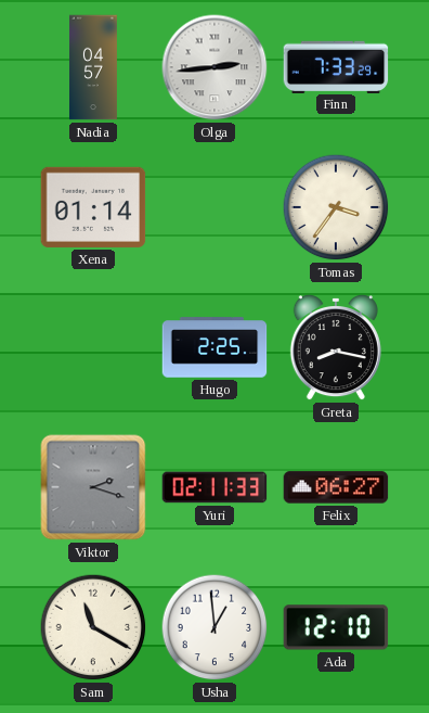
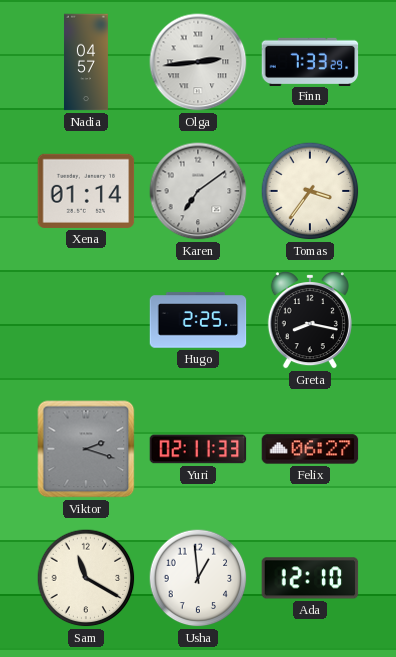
Karen: none -> 7:09 (198, 191)
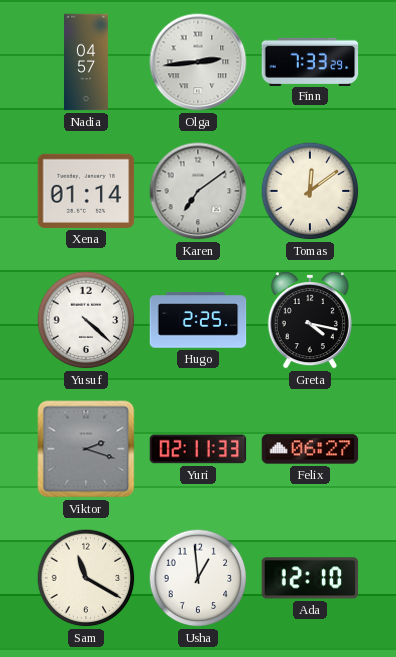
Tomas: 3:36 -> 12:09 (310, 191)
Yusuf: none -> 4:22 (86, 320)
Greta: 8:17 -> 4:17 (310, 320)
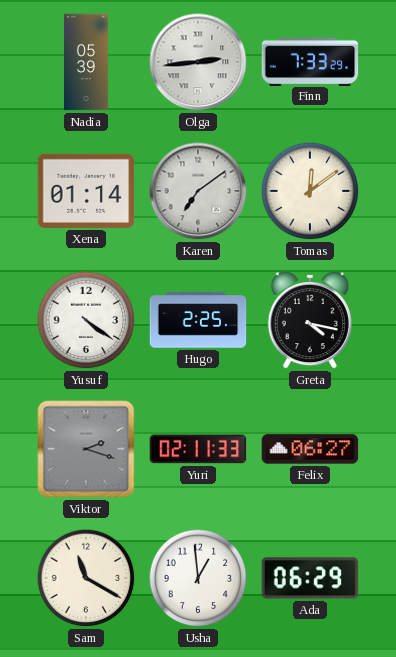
Nadia: 04:57 -> 05:39 (86, 62)
Yusuf: 4:22 -> 4:21 (86, 320)
Ada: 12:10 -> 06:29 (310, 578)
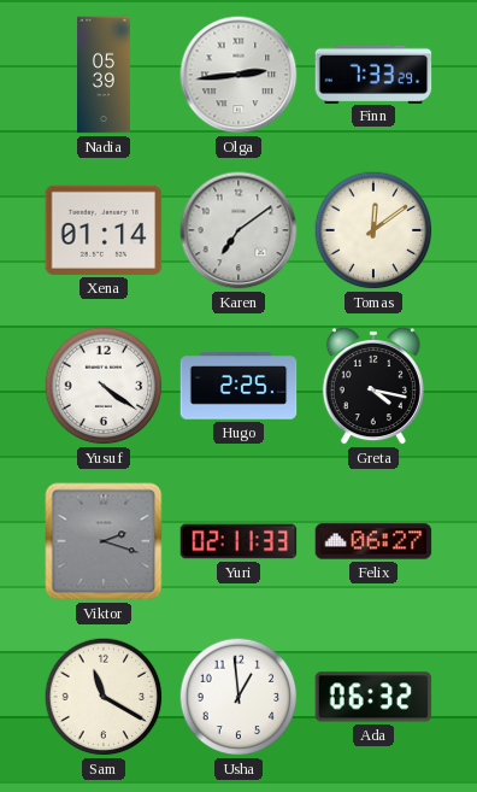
Ada: 06:29 -> 06:32 (373, 697)
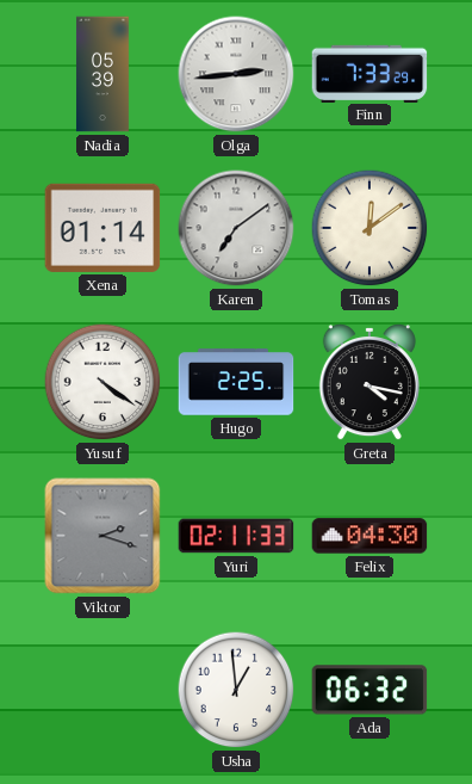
Felix: 06:27 -> 04:30 (369, 536)
Sam: 11:20 -> none (104, 697)
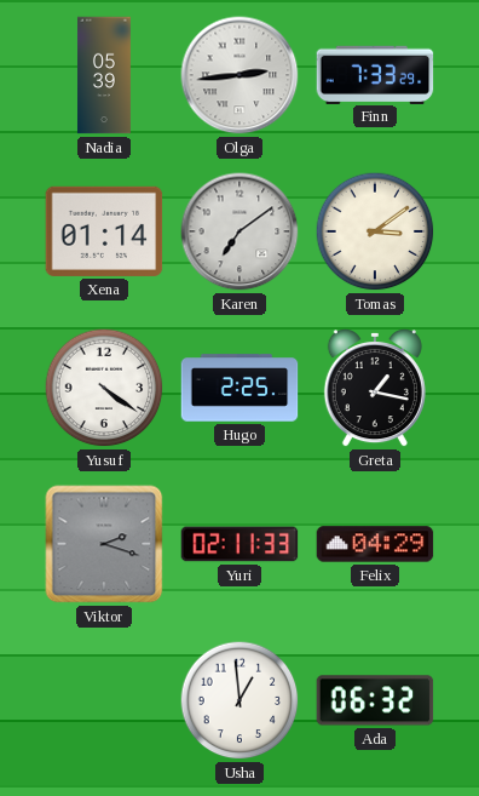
Tomas: 12:09 -> 3:09 (375, 231)
Greta: 4:17 -> 1:17 (375, 388)
Felix: 04:30 -> 04:29 (375, 544)
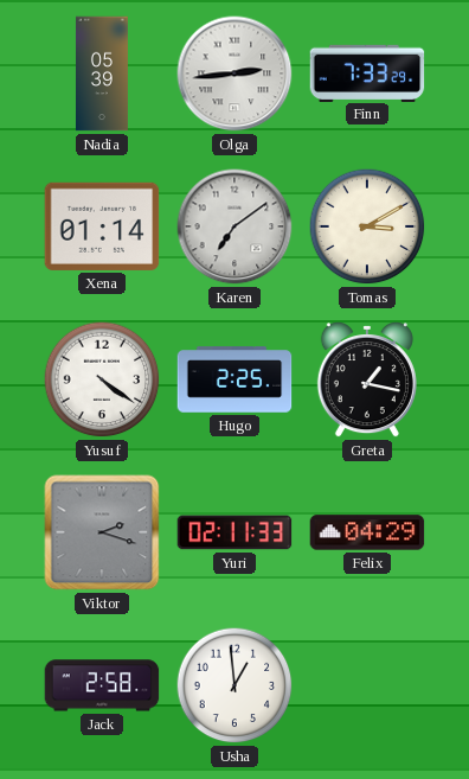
Tomas: 3:09 -> 3:10 (367, 226)
Jack: none -> 2:58 (102, 685)
Ada: 06:32 -> none (375, 700)
